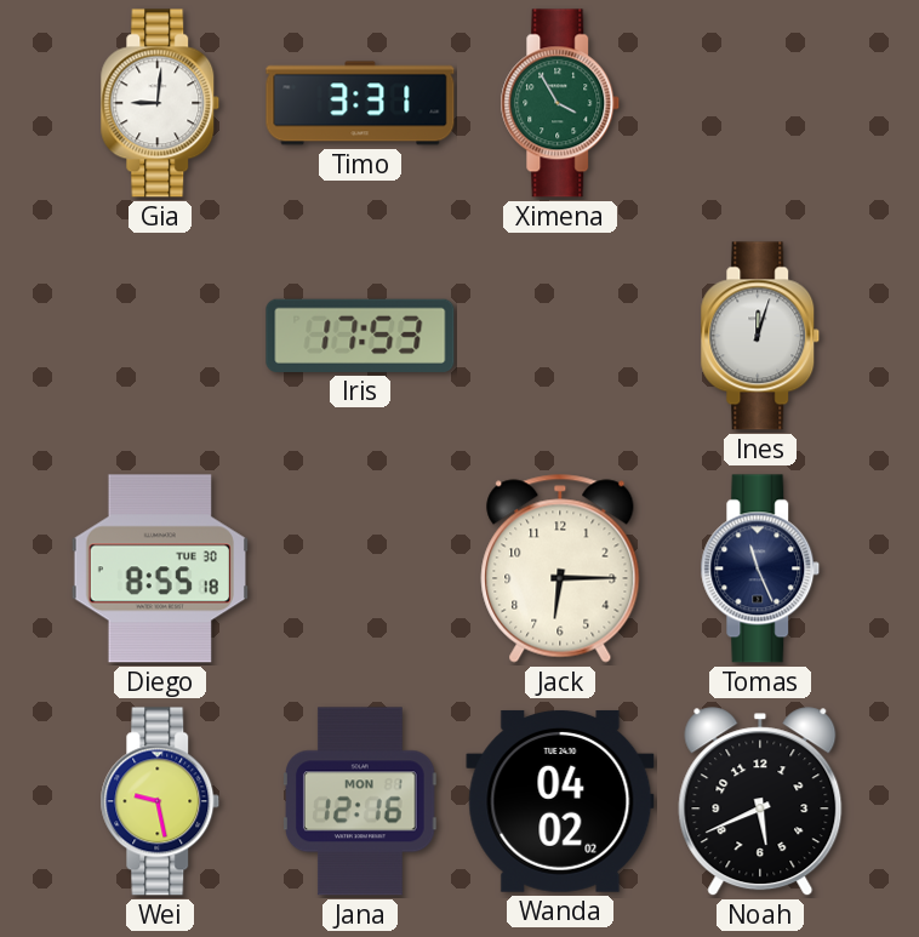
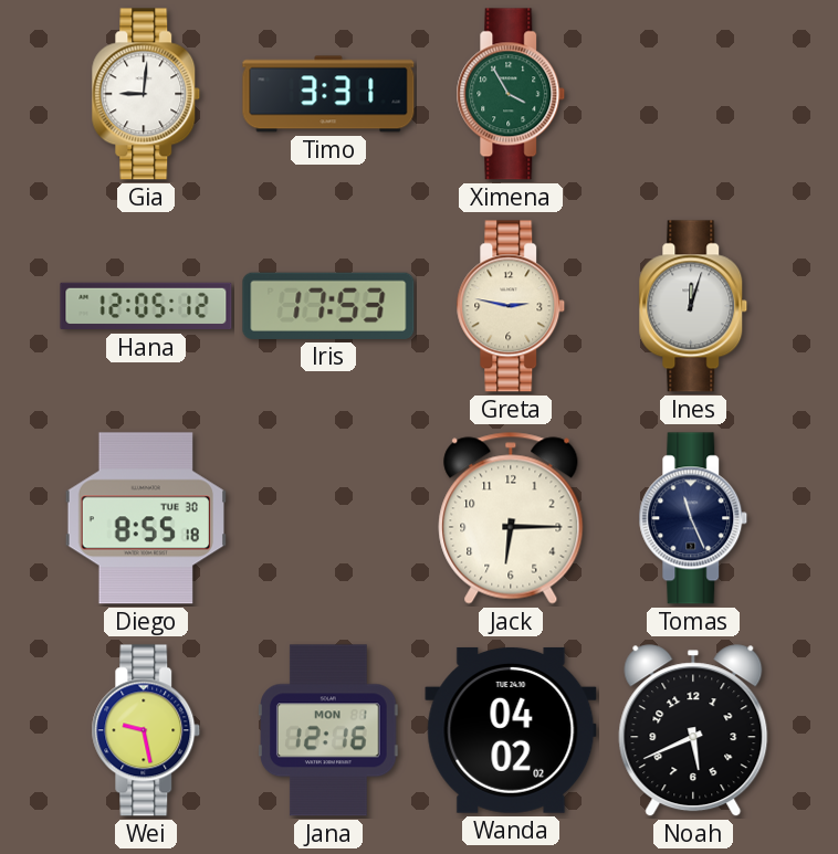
Hana: none -> 12:05 (146, 306)
Greta: none -> 2:47 (511, 306)
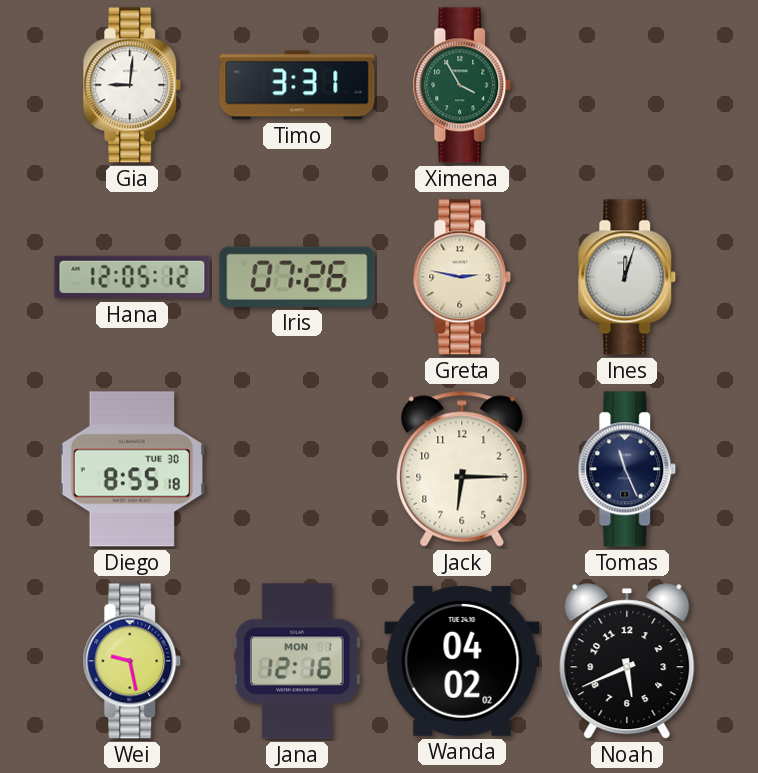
Iris: 17:53 -> 07:26 (297, 277)
